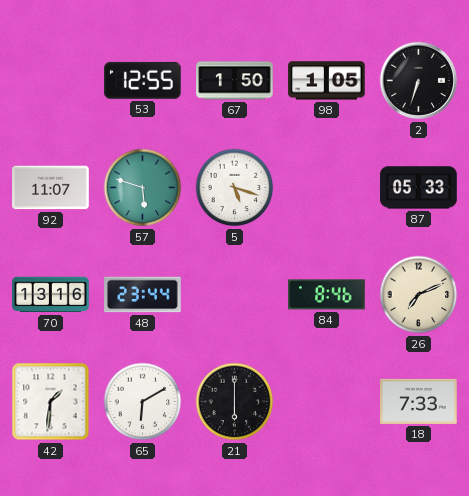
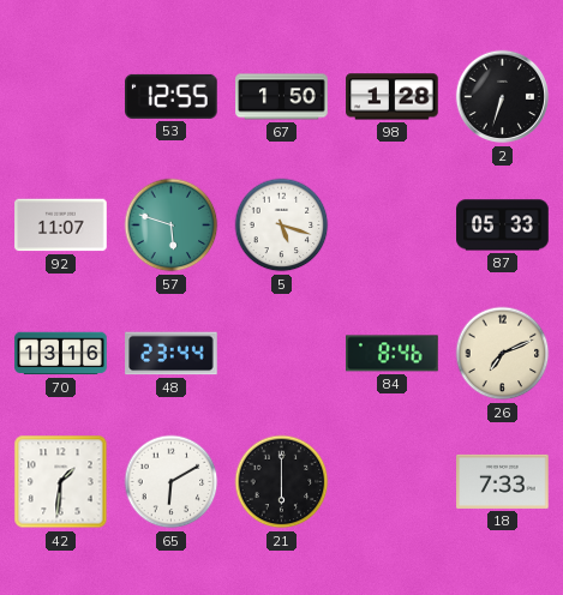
98: 1:05 -> 1:28 (393, 97)
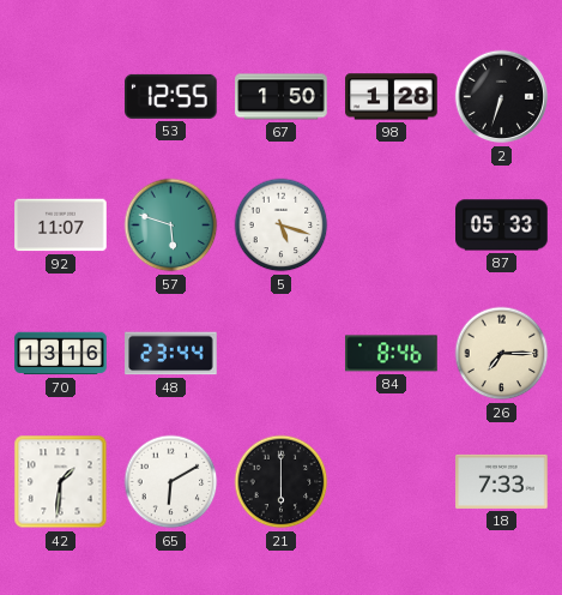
26: 7:11 -> 7:15 (502, 354)
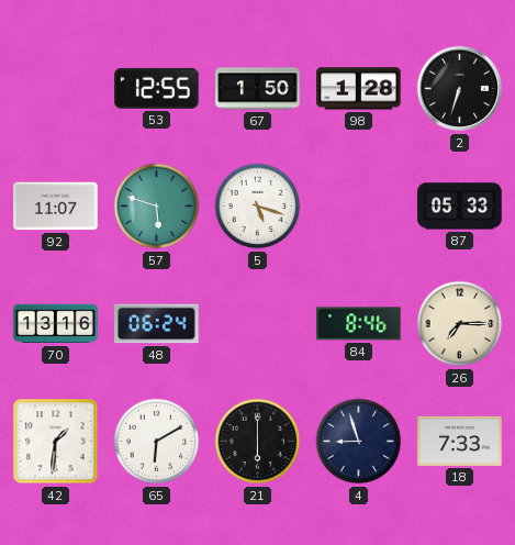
48: 23:44 -> 06:24 (157, 324)
4: none -> 8:57 (359, 442)
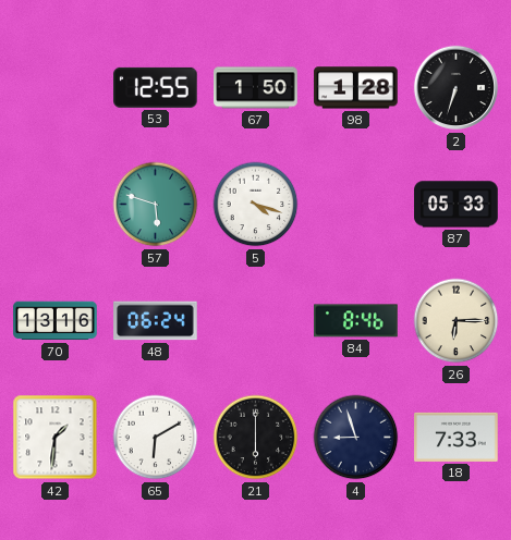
92: 11:07 -> none (56, 207)
5: 5:18 -> 4:18 (256, 205)
26: 7:15 -> 6:15 (457, 321)
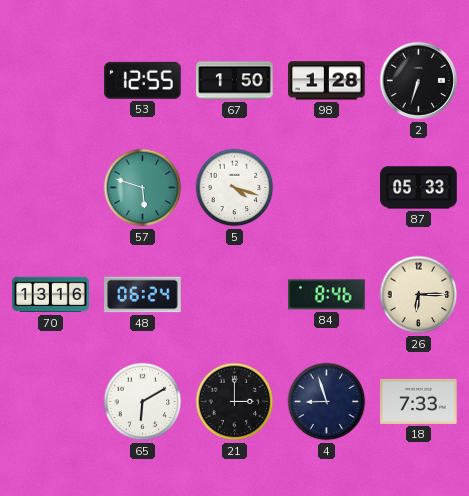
42: 1:31 -> none (56, 438)
21: 6:00 -> 3:00 (235, 402)
